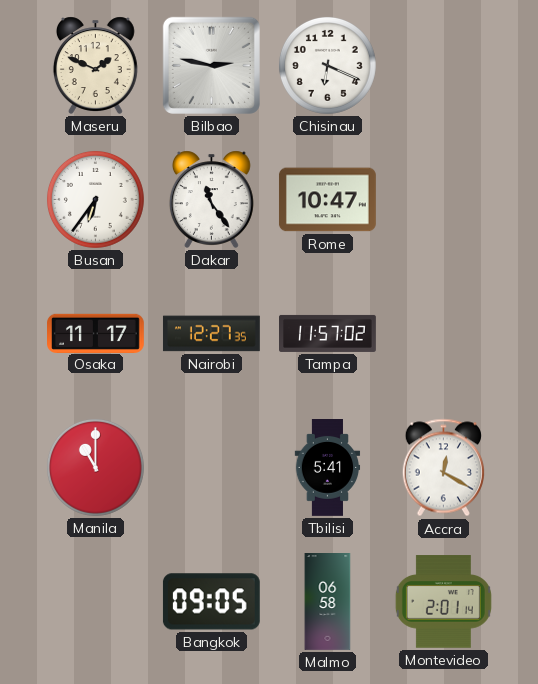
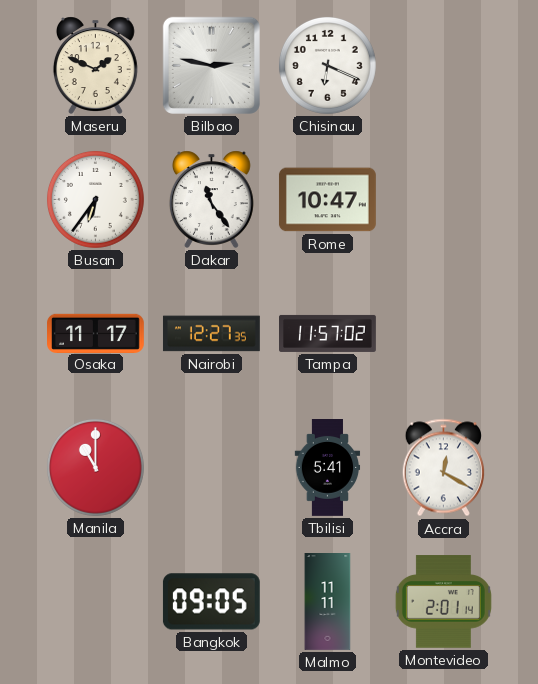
Malmo: 06:58 -> 11:11 (328, 602)
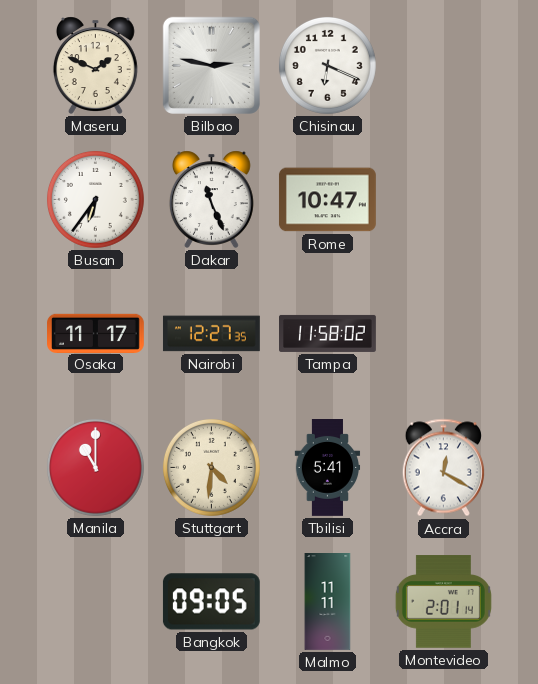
Dakar: 11:24 -> 11:26 (211, 199)
Tampa: 11:57 -> 11:58 (328, 333)
Stuttgart: none -> 4:31 (211, 467)
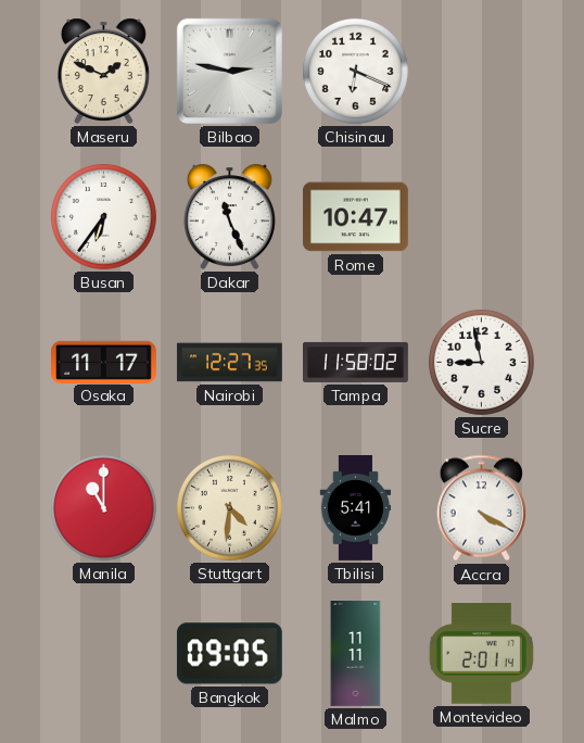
Sucre: none -> 8:58 (481, 362)
Accra: 12:20 -> 4:20 (481, 508)
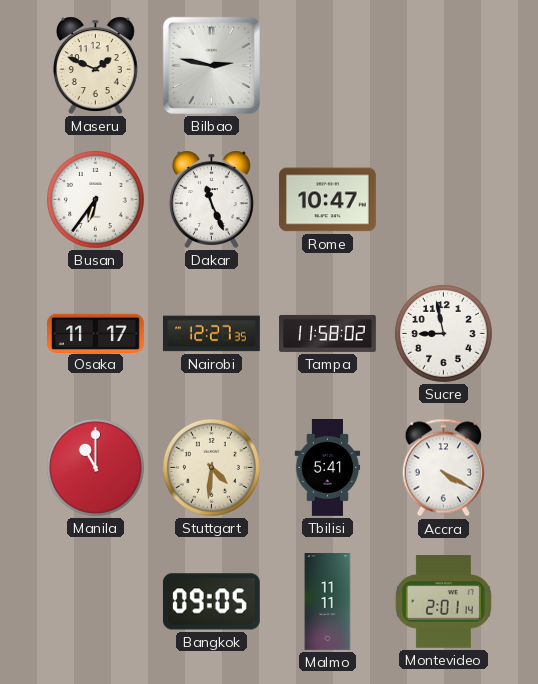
Chisinau: 6:19 -> none (355, 71)
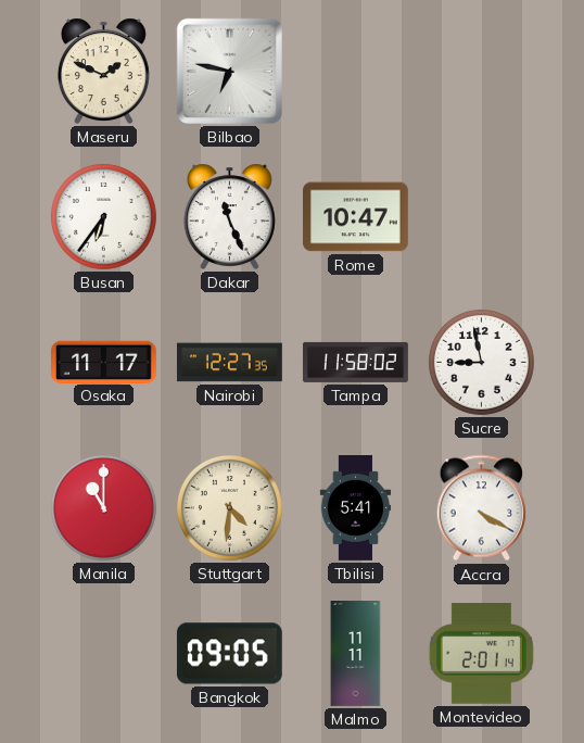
Bilbao: 2:47 -> 6:47 (229, 71)
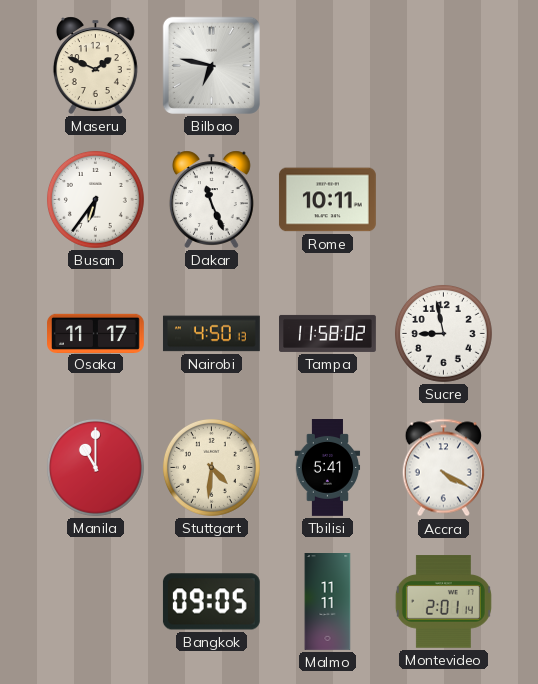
Rome: 10:47 -> 10:11 (327, 200)
Nairobi: 12:27 -> 4:50 (211, 334)
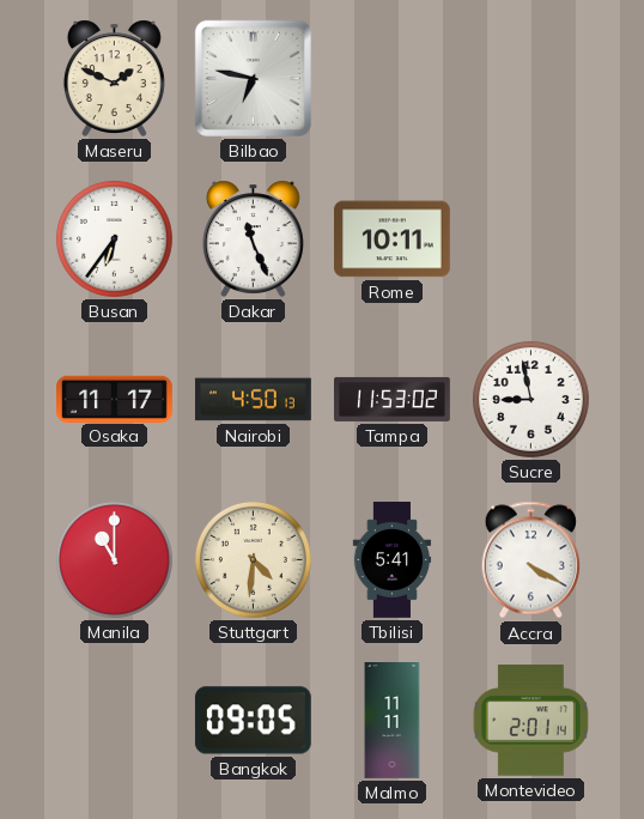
Tampa: 11:58 -> 11:53 (393, 399)
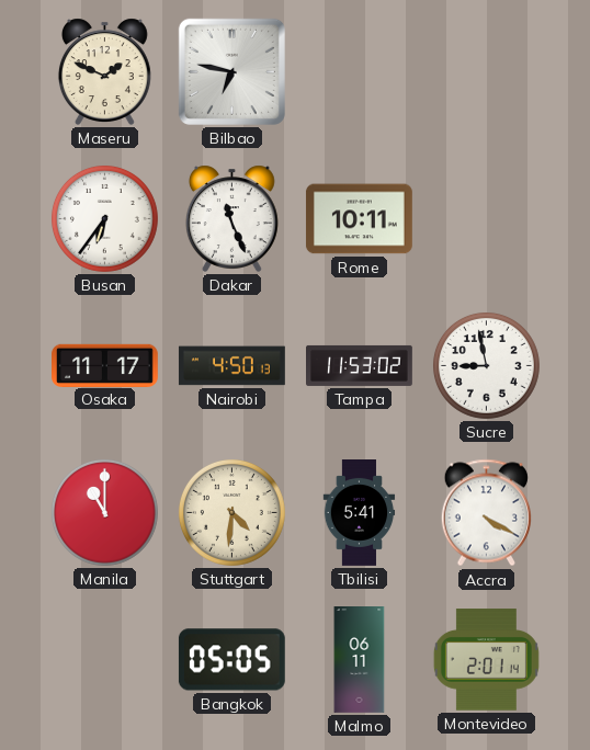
Bangkok: 09:05 -> 05:05 (231, 660)
Malmo: 11:11 -> 06:11 (360, 660)
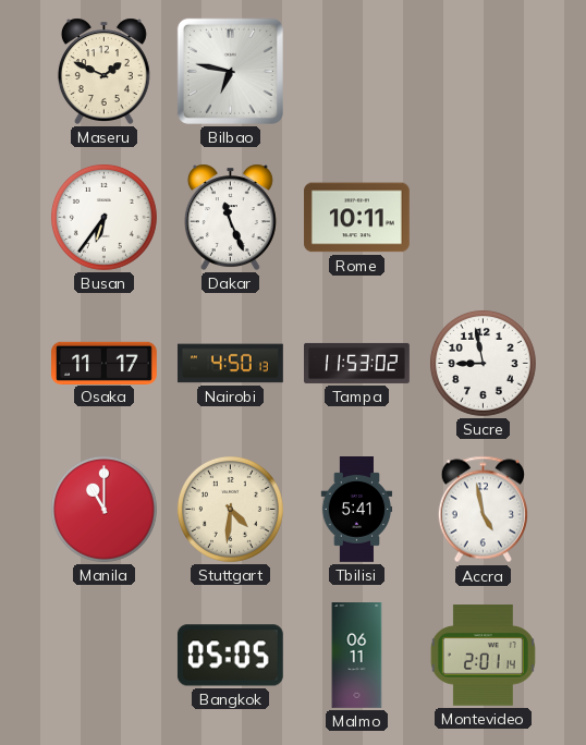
Accra: 4:20 -> 4:58 (483, 510)
